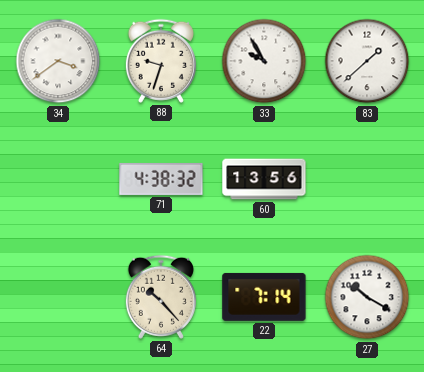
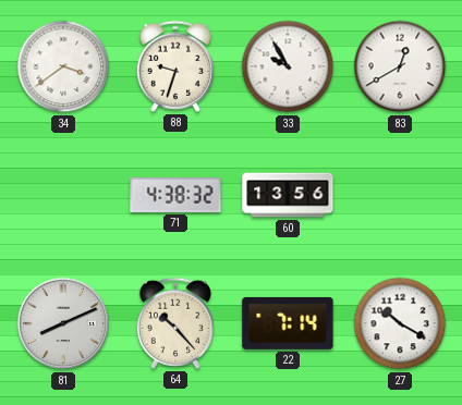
83: 1:38 -> 12:40 (400, 66)
81: none -> 8:11 (63, 323)
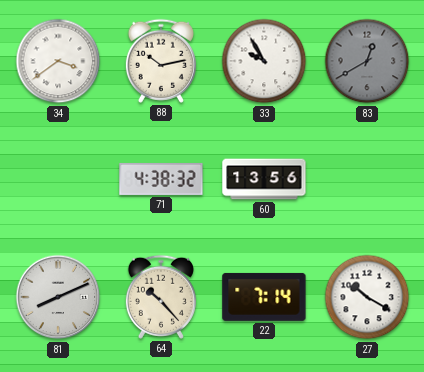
88: 9:33 -> 10:13 (161, 61)
83 dial: white -> grey (367, 61)
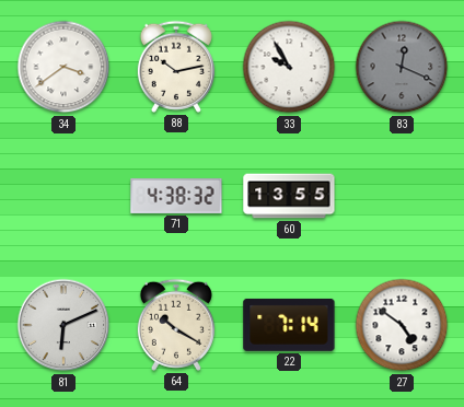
83: 12:40 -> 12:19 (402, 67)
60: 13:56 -> 13:55 (289, 196)
81: 8:11 -> 6:11 (63, 325)
64: 10:23 -> 10:20 (176, 325)
27: 10:20 -> 4:51 (402, 325)
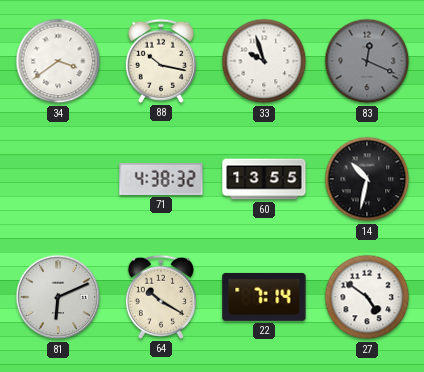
88: 10:13 -> 10:17 (161, 61)
33: 9:55 -> 9:57 (264, 61)
14: none -> 10:32 (367, 179)
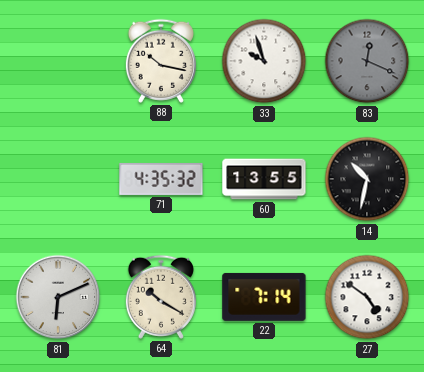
34: 3:39 -> none (58, 61)
71: 4:38 -> 4:35 (161, 179)
